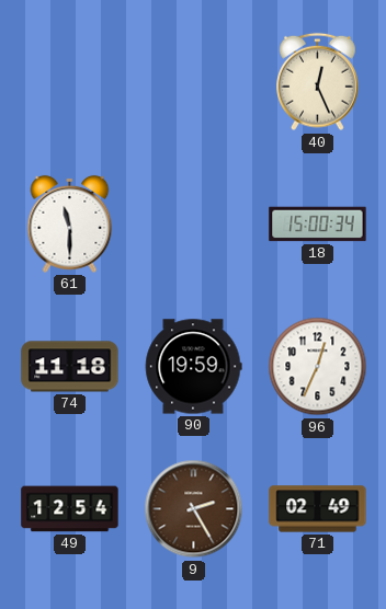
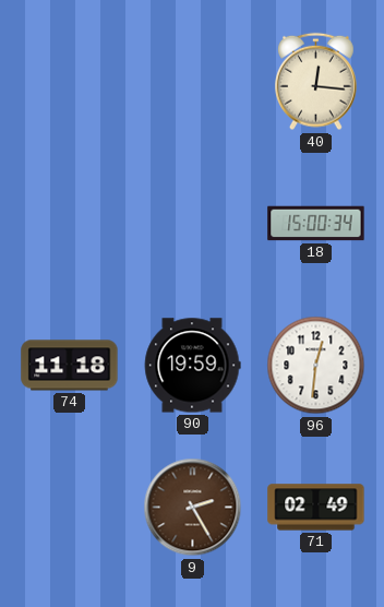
40: 12:26 -> 12:16 (316, 82)
61: 11:30 -> none (70, 223)
96: 12:34 -> 12:31 (316, 366)
49: 12:54 -> none (70, 509)
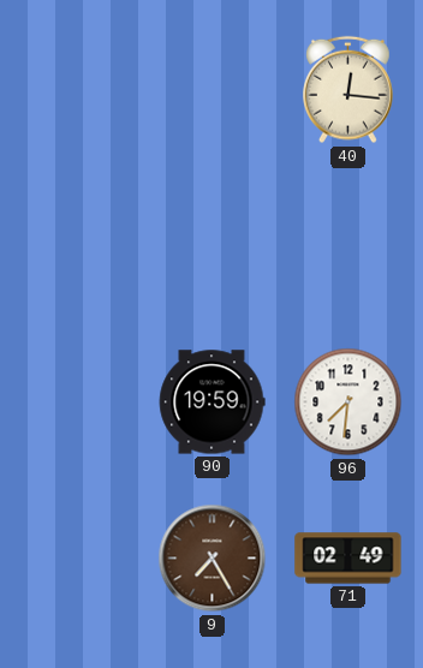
18: 15:00 -> none (316, 224)
74: 11:18 -> none (70, 366)
96: 12:31 -> 7:31 (348, 402)
9: 2:25 -> 7:25 (213, 559)
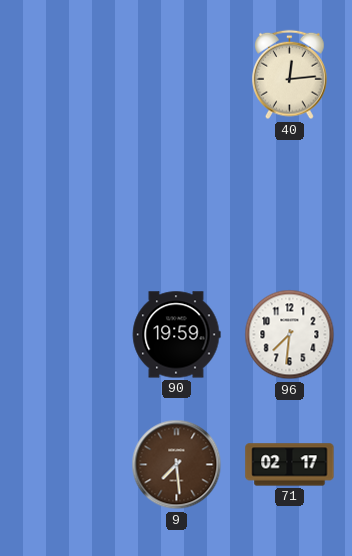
40: 12:16 -> 12:14 (290, 75)
9: 7:25 -> 7:29 (177, 465)
71: 02:49 -> 02:17 (290, 465)
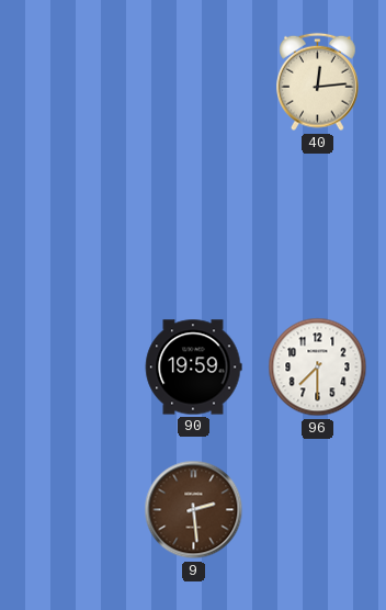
96: 7:31 -> 7:30 (318, 368)
9: 7:29 -> 2:29 (194, 510)
71: 02:17 -> none (290, 465)
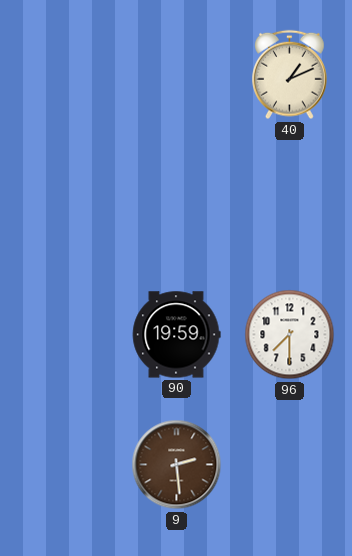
40: 12:14 -> 1:11 (290, 75)
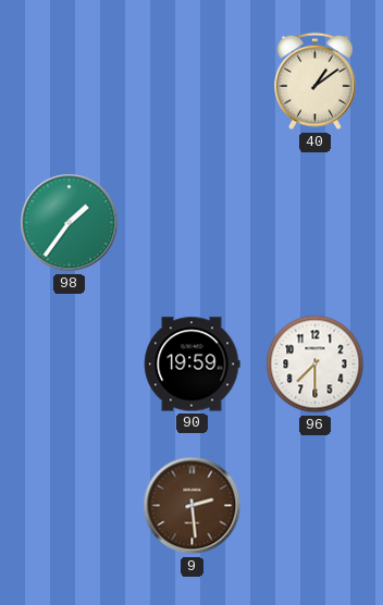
40: 1:11 -> 1:09 (316, 82)
98: none -> 1:36 (70, 223)
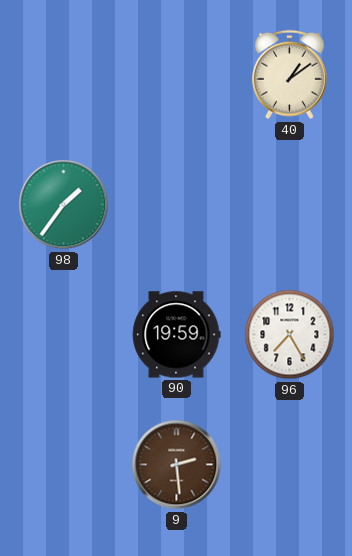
96: 7:30 -> 7:25 (290, 335)
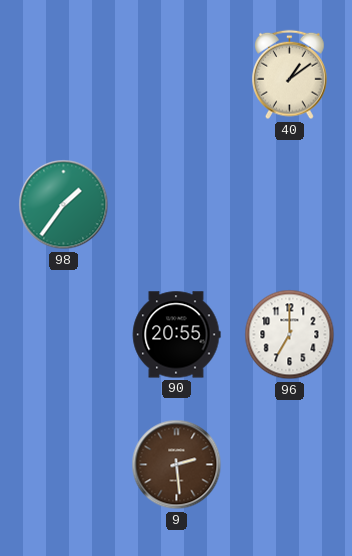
90: 19:59 -> 20:55 (176, 335)
96: 7:25 -> 7:00 (290, 335)
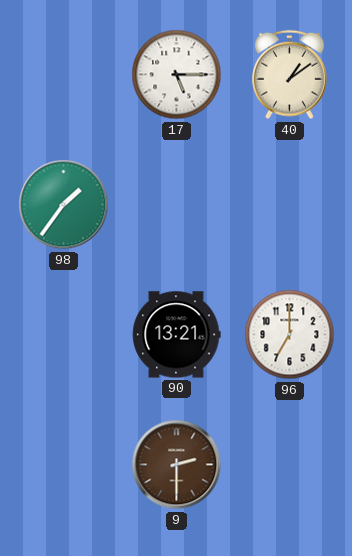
17: none -> 5:15 (177, 75)
90: 20:55 -> 13:21 (176, 335)
9: 2:29 -> 2:30 (177, 465)
